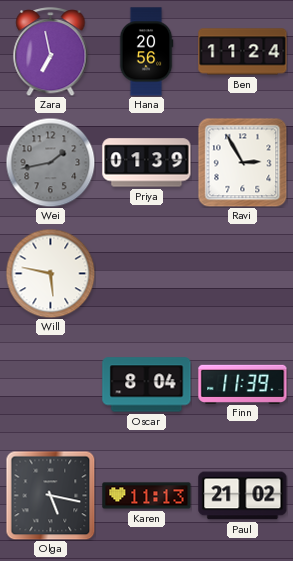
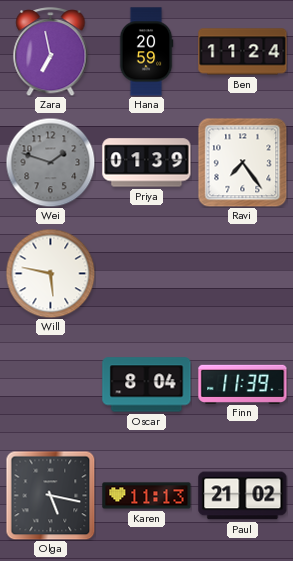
Hana: 20:56 -> 20:59 (146, 52)
Wei: 1:43 -> 1:48 (50, 162)
Ravi: 2:55 -> 7:24 (242, 162)
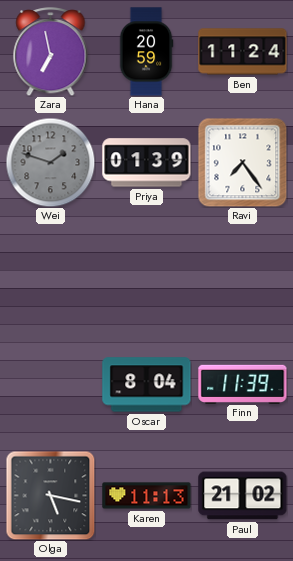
Will: 5:47 -> none (50, 273)
